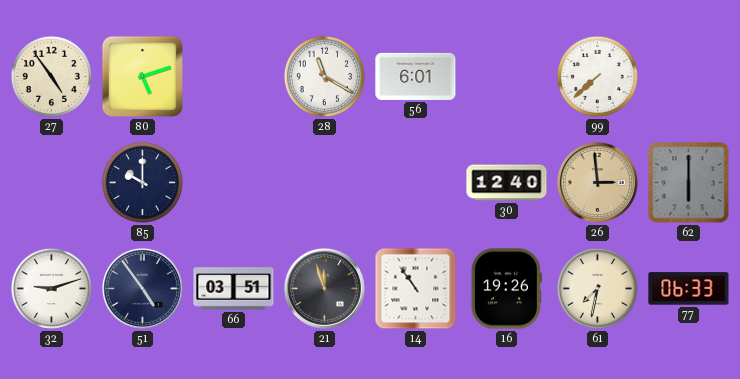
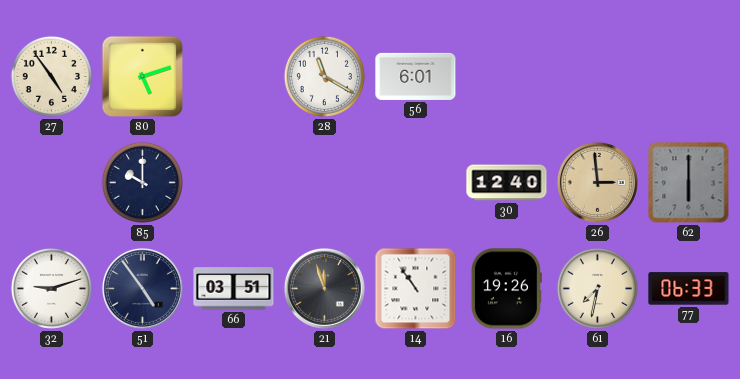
99: 7:38 -> none (597, 76)
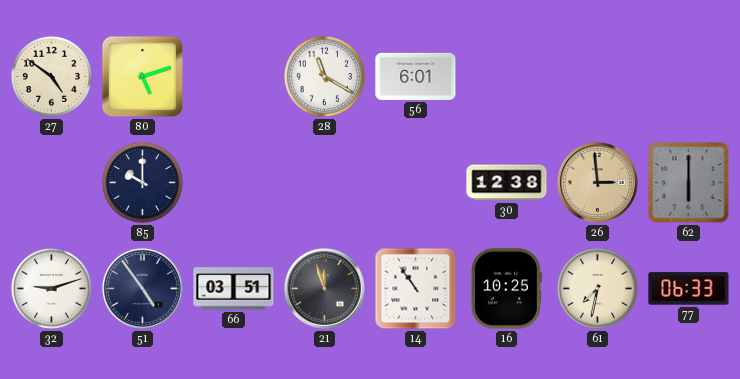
27: 4:54 -> 4:51 (51, 76)
30: 12:40 -> 12:38 (507, 183)
16: 19:26 -> 10:25 (506, 289)
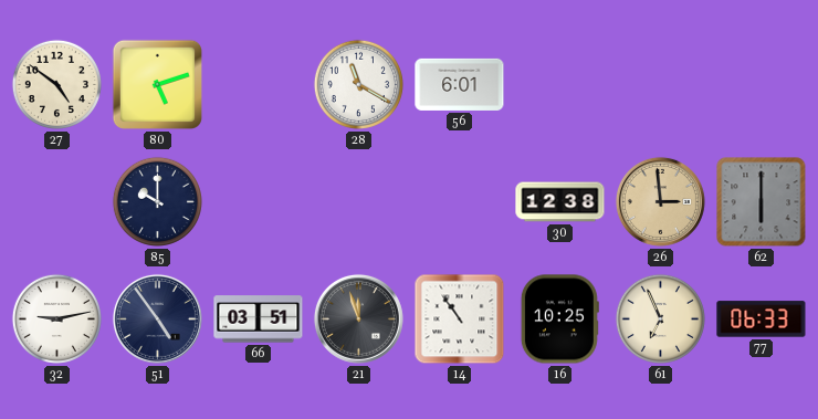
32: 9:12 -> 9:13 (56, 318)
61: 7:32 -> 6:56 (660, 318)
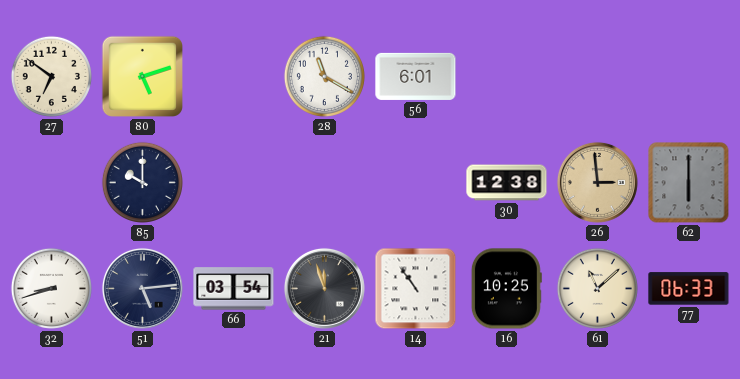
27: 4:51 -> 6:51 (51, 76)
32: 9:13 -> 8:42 (51, 288)
51: 4:54 -> 5:14 (142, 288)
66: 03:51 -> 03:54 (234, 289)
61: 6:56 -> 11:08 (597, 288)
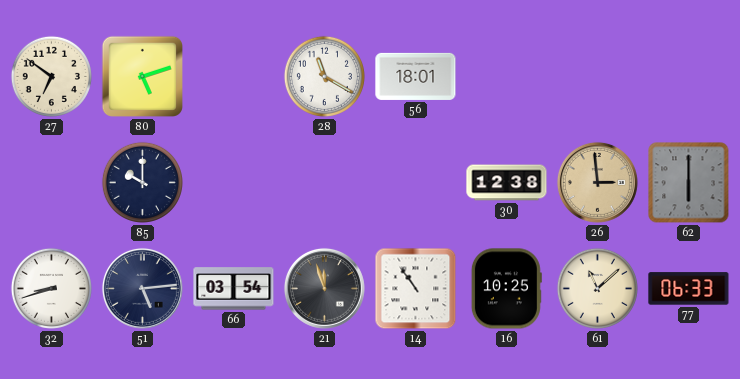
56: 6:01 -> 18:01 (416, 76)
